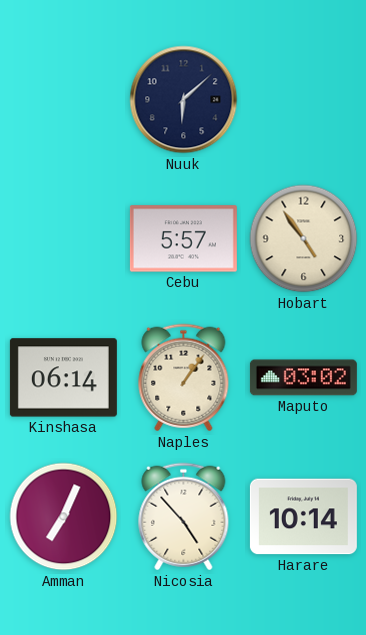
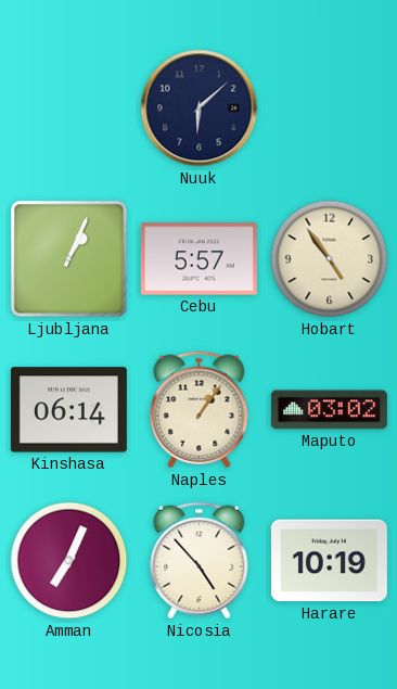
Ljubljana: none -> 1:04 (69, 259)
Harare: 10:14 -> 10:19 (329, 561)
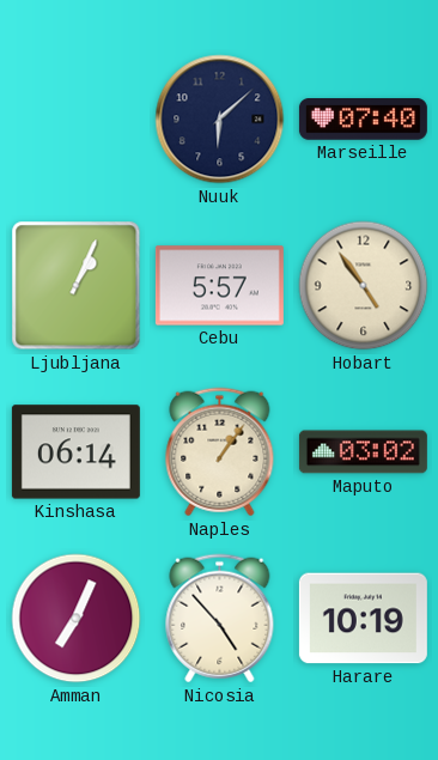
Marseille: none -> 07:40 (363, 120)
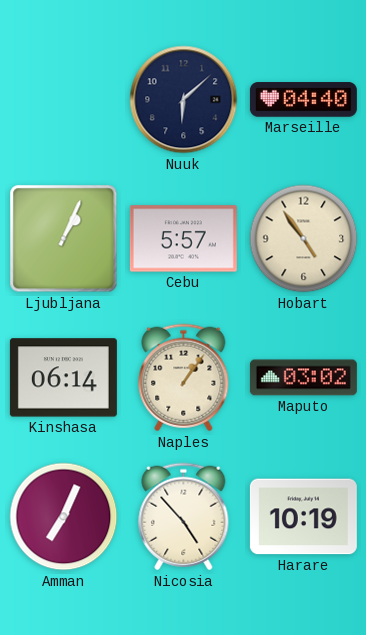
Marseille: 07:40 -> 04:40 (303, 100)
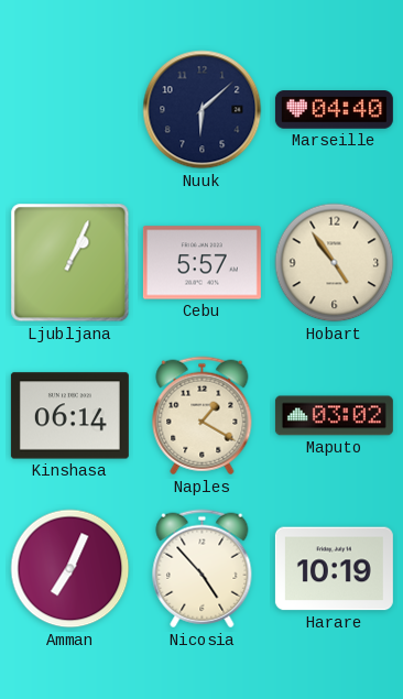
Naples: 1:06 -> 1:20 (203, 416)
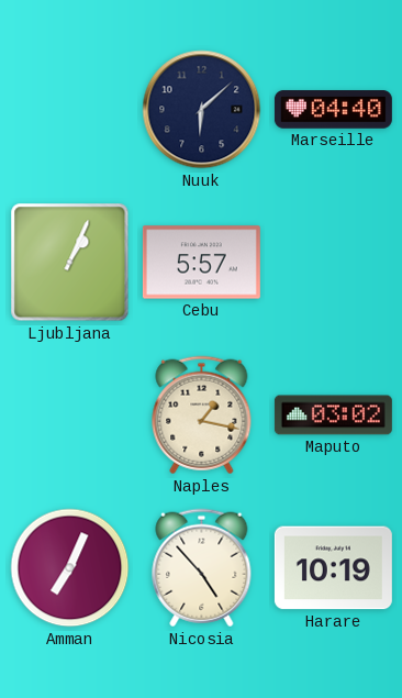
Hobart: 4:54 -> none (335, 263)
Kinshasa: 06:14 -> none (69, 416)
Naples: 1:20 -> 1:17 (202, 416)
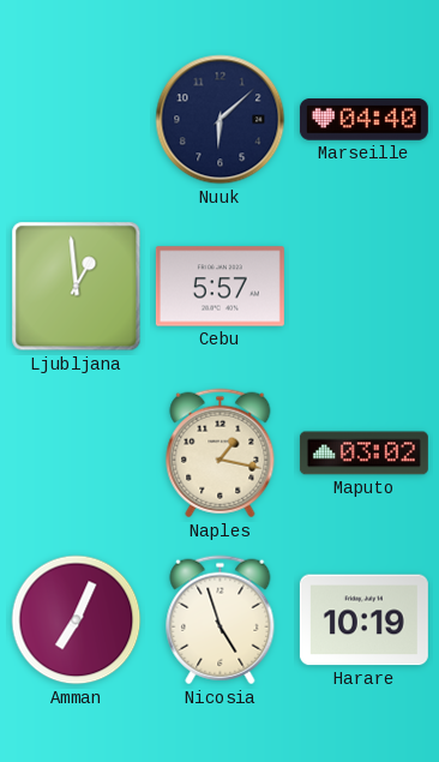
Ljubljana: 1:04 -> 12:59 (77, 287)
Nicosia: 4:53 -> 4:57 (221, 620)
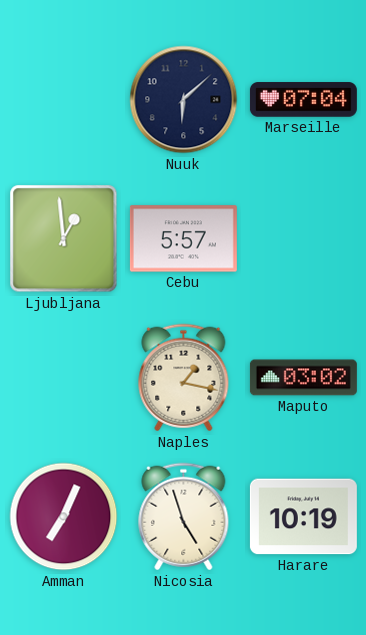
Marseille: 04:40 -> 07:04 (303, 100)
